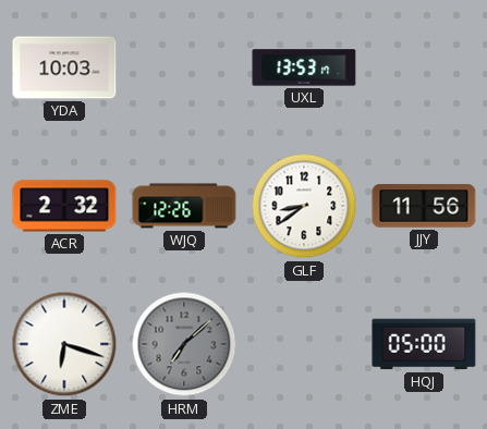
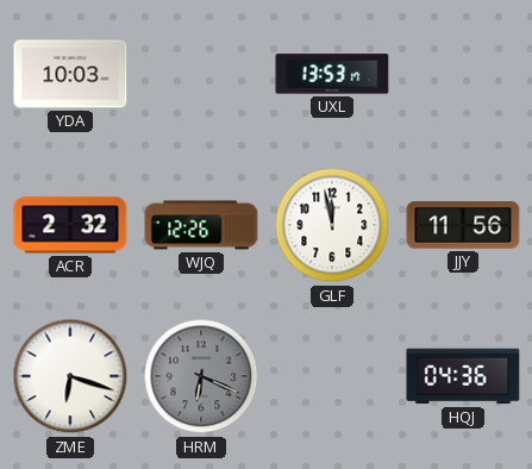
GLF: 8:39 -> 11:58 (332, 225)
HRM: 7:08 -> 6:19 (201, 376)
HQJ: 05:00 -> 04:36 (463, 376)
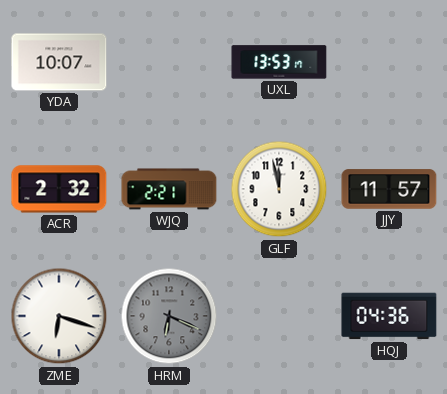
YDA: 10:03 -> 10:07 (59, 62)
WJQ: 12:26 -> 2:21 (169, 189)
JJY: 11:56 -> 11:57 (389, 189)
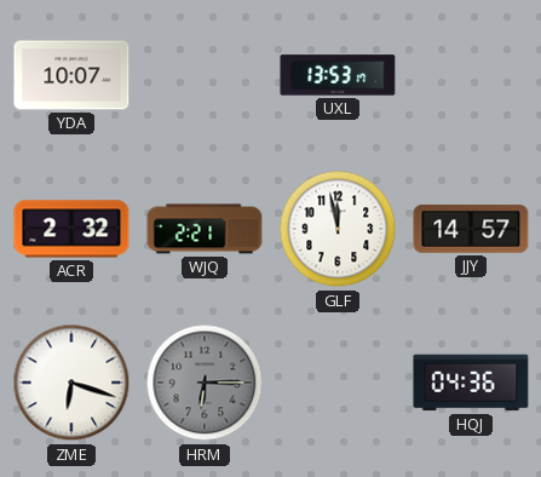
JJY: 11:57 -> 14:57 (471, 229)
HRM: 6:19 -> 6:15 (205, 383)
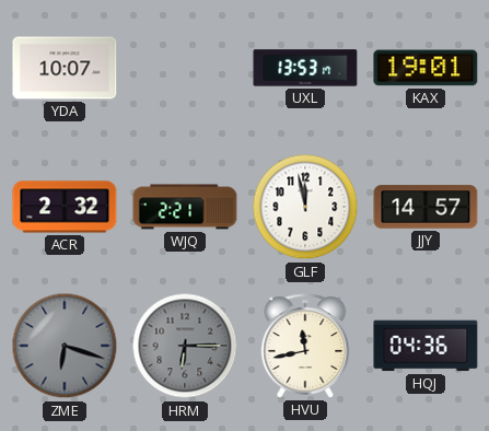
KAX: none -> 19:01 (426, 68)
ZME dial: white -> grey (65, 346)
HVU: none -> 11:43 (305, 346)
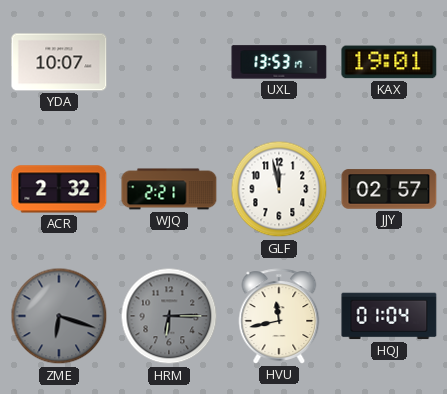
JJY: 14:57 -> 02:57 (389, 189)
HQJ: 04:36 -> 01:04 (389, 316)
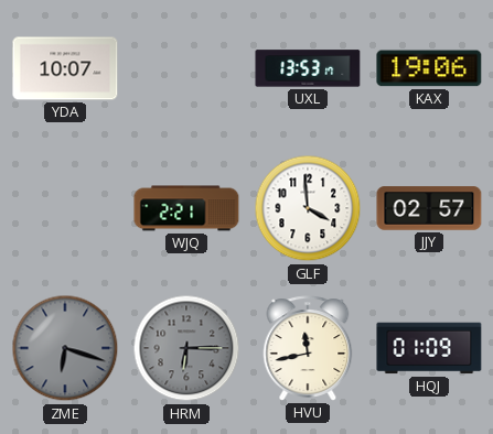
KAX: 19:01 -> 19:06 (429, 68)
ACR: 2:32 -> none (59, 189)
GLF: 11:58 -> 3:59 (308, 208)
HQJ: 01:04 -> 01:09 (429, 348)
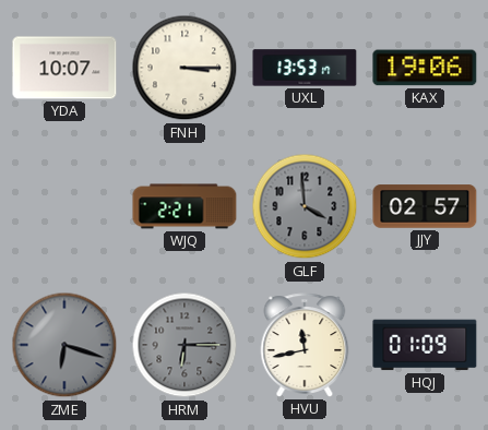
FNH: none -> 3:15 (185, 68)
GLF dial: white -> grey (305, 206)
